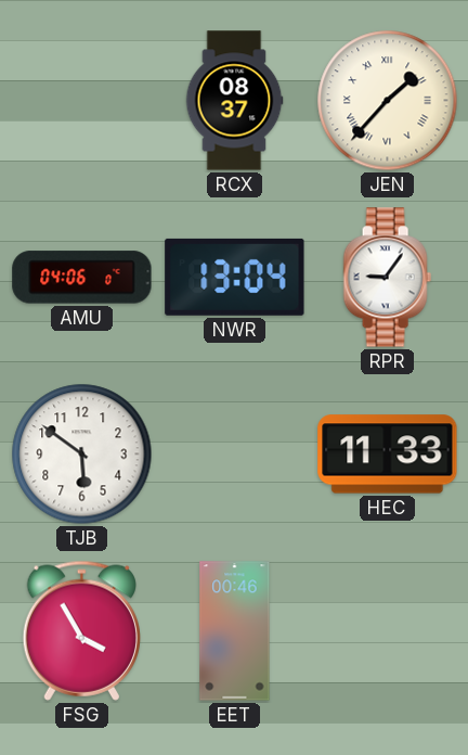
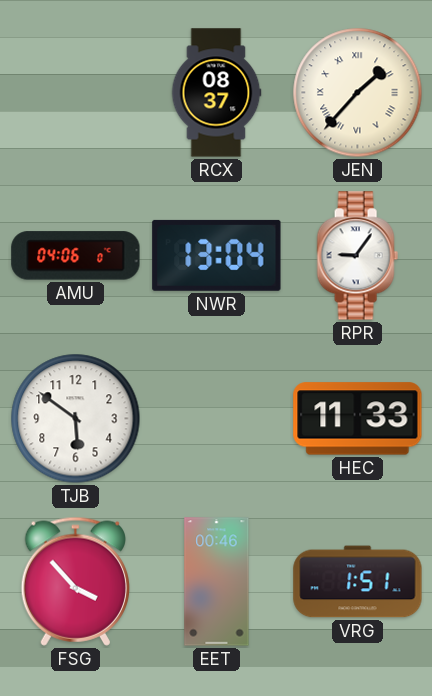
FSG: 3:55 -> 3:53 (75, 581)
VRG: none -> 1:51 (358, 582)
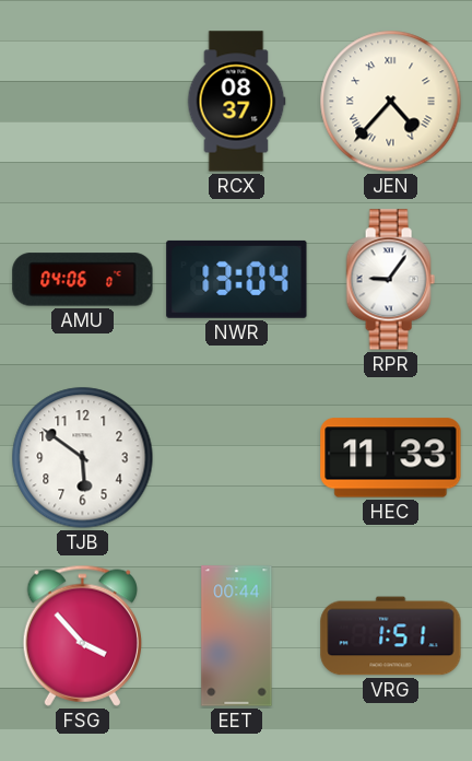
JEN: 1:37 -> 4:37 (391, 102)
EET: 00:46 -> 00:44 (237, 636)
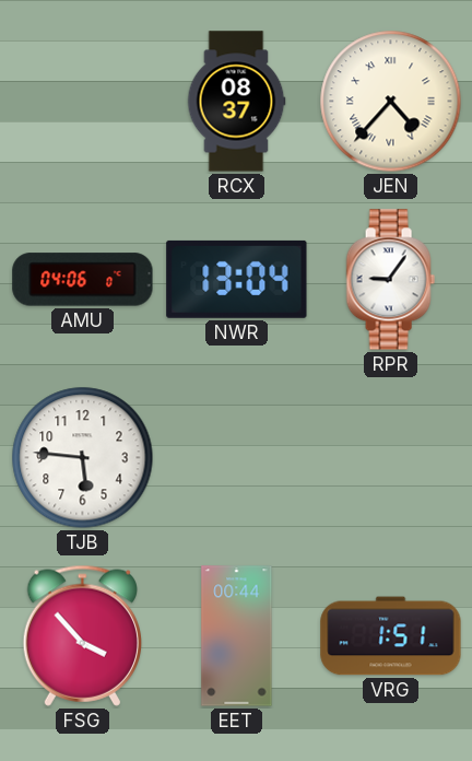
TJB: 5:51 -> 5:46 (83, 458)
HEC: 11:33 -> none (391, 458)
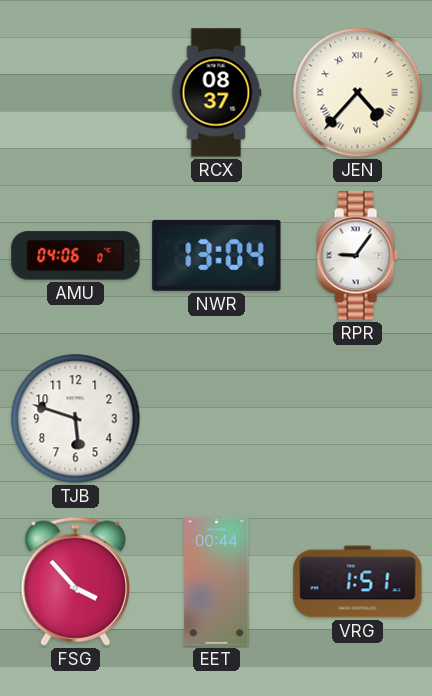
TJB: 5:46 -> 5:48 (76, 419)
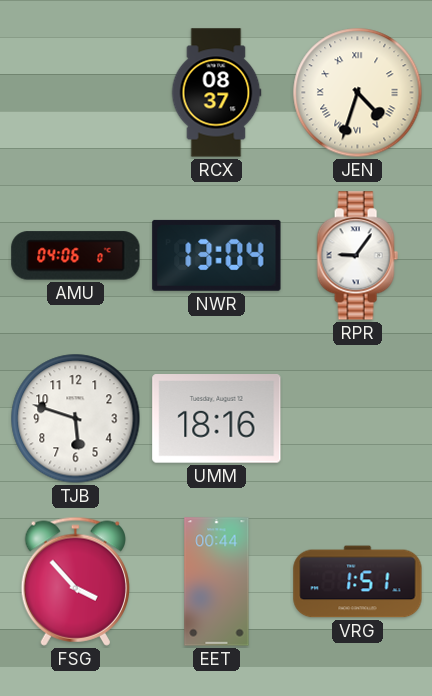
JEN: 4:37 -> 4:33 (358, 93)
UMM: none -> 18:16 (217, 419)
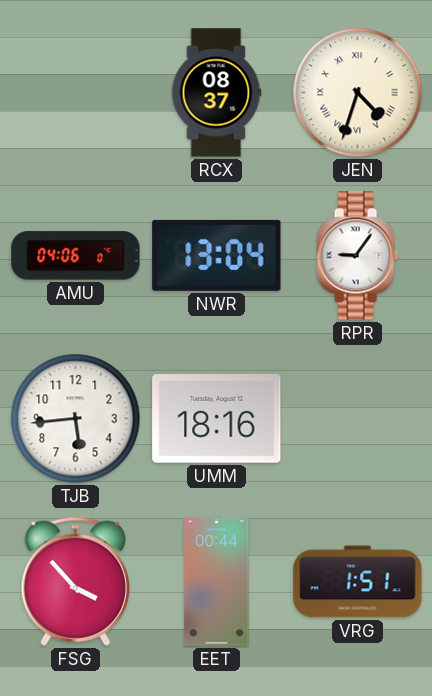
TJB: 5:48 -> 5:44 (76, 419)
